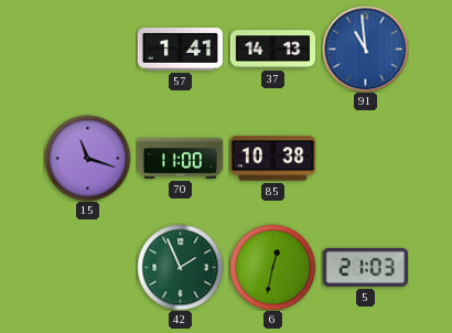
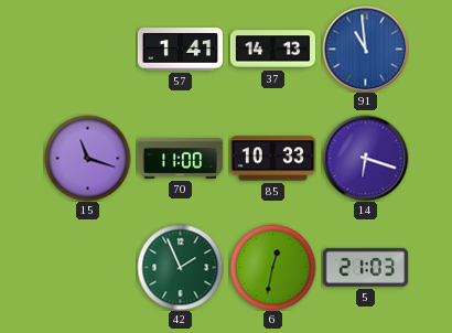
85: 10:38 -> 10:33 (272, 159)
14: none -> 6:18 (365, 158)
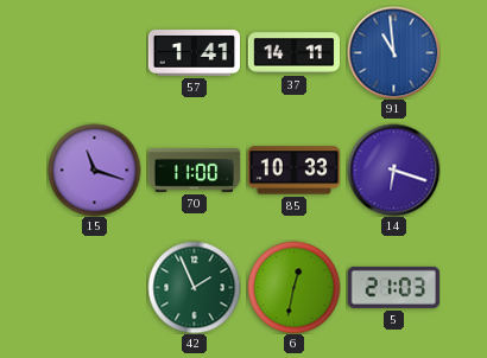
37: 14:13 -> 14:11 (293, 53)
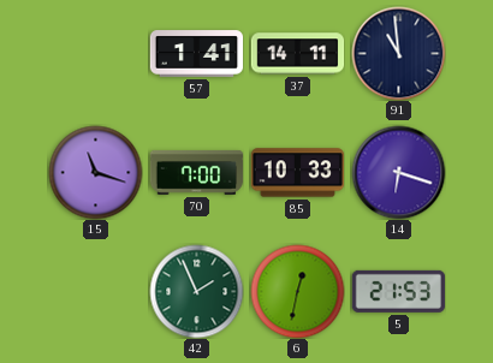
91 dial: blue -> navy (398, 53)
70: 11:00 -> 7:00 (196, 172)
5: 21:03 -> 21:53 (398, 291)
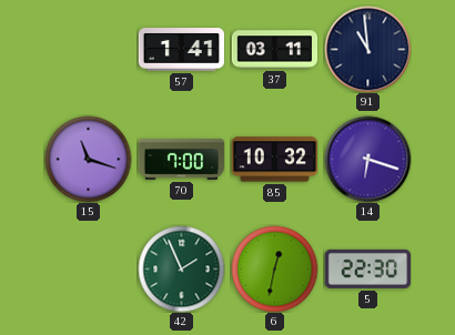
37: 14:11 -> 03:11 (274, 50)
85: 10:33 -> 10:32 (274, 160)
5: 21:53 -> 22:30 (367, 268)
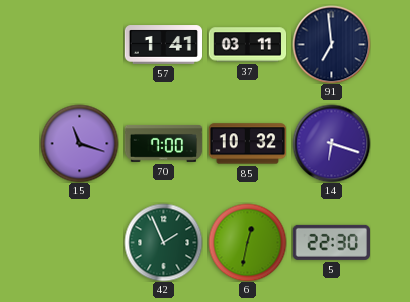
91: 10:59 -> 6:59 (331, 44)
